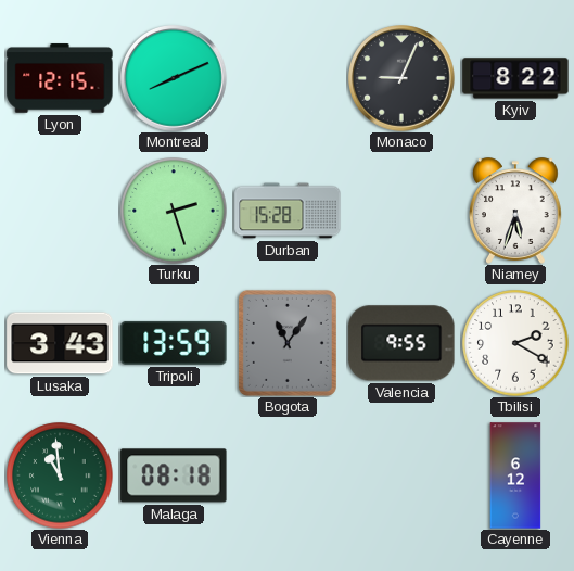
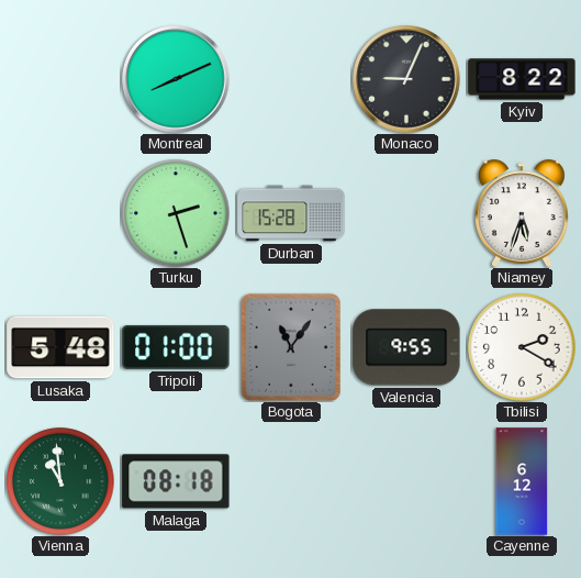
Lyon: 12:15 -> none (60, 78)
Lusaka: 3:43 -> 5:48 (60, 347)
Tripoli: 13:59 -> 01:00 (176, 347)
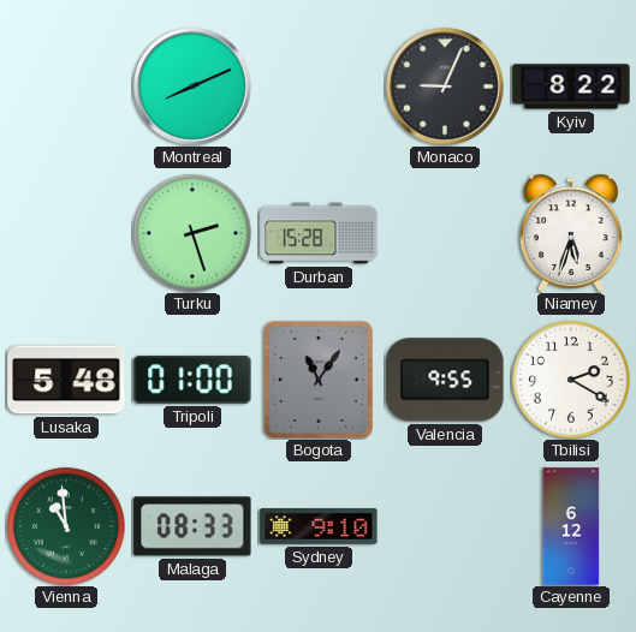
Malaga: 08:18 -> 08:33 (192, 526)
Sydney: none -> 9:10 (319, 527)
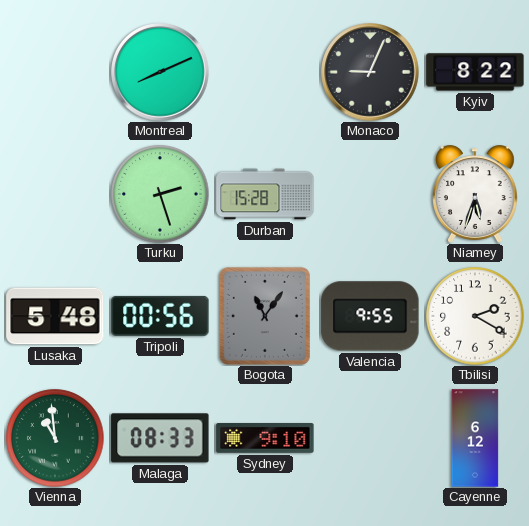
Tripoli: 01:00 -> 00:56 (160, 316)
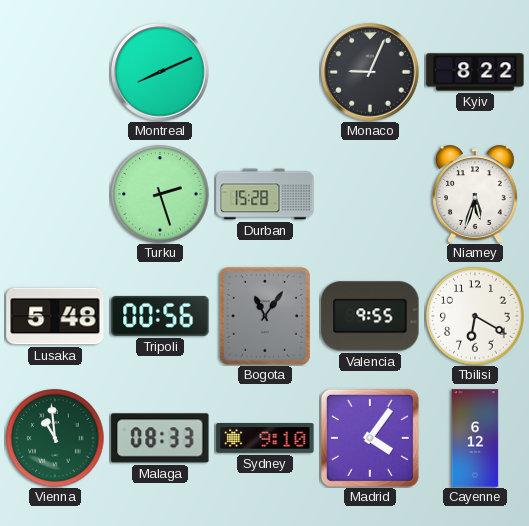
Tbilisi: 2:20 -> 6:20 (475, 316)
Madrid: none -> 4:06 (370, 438)
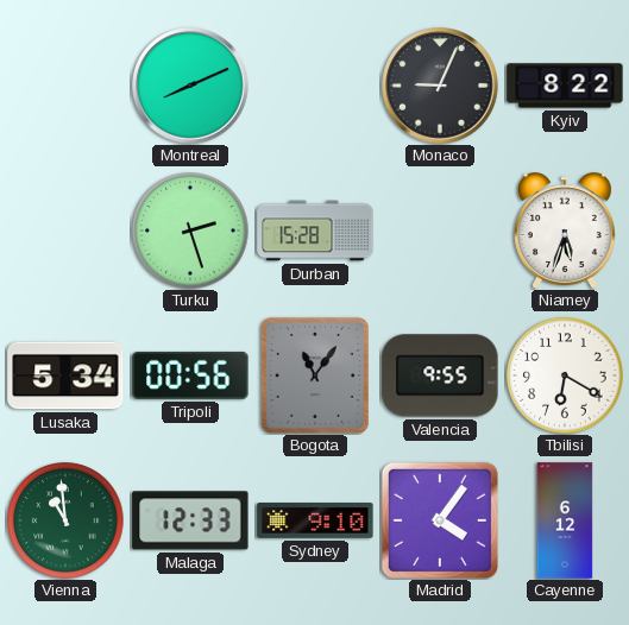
Lusaka: 5:48 -> 5:34 (65, 375)
Malaga: 08:33 -> 12:33 (190, 520)
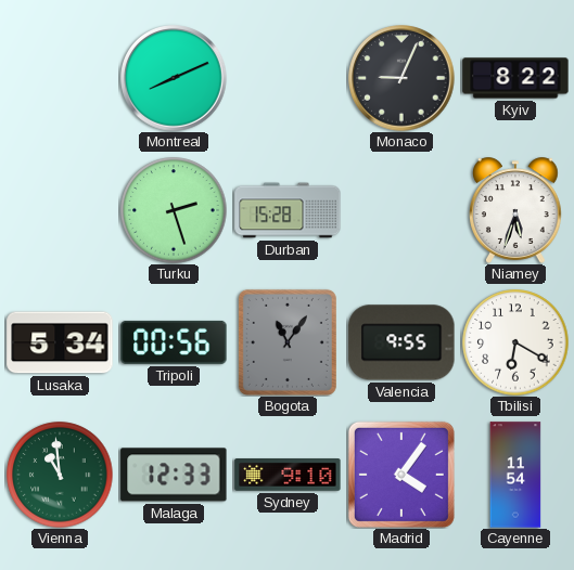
Cayenne: 6:12 -> 11:54 (515, 475)
